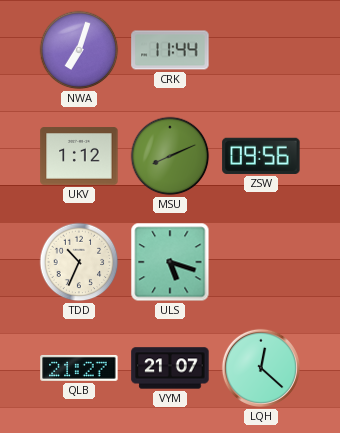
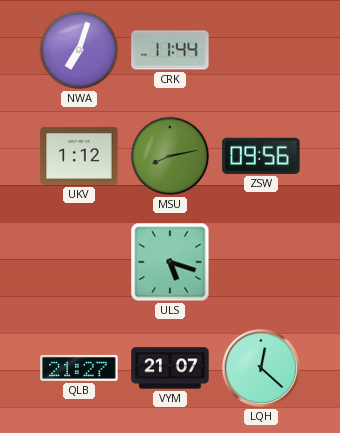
MSU: 8:11 -> 8:13 (170, 156)
TDD: 10:34 -> none (79, 262)
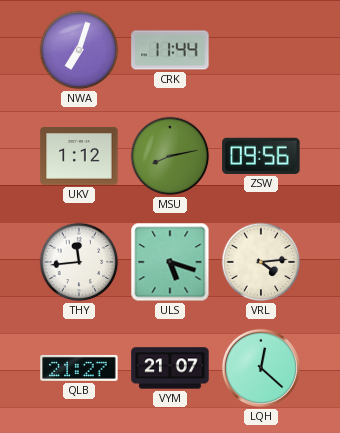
THY: none -> 11:44 (79, 262)
VRL: none -> 4:14 (261, 262)
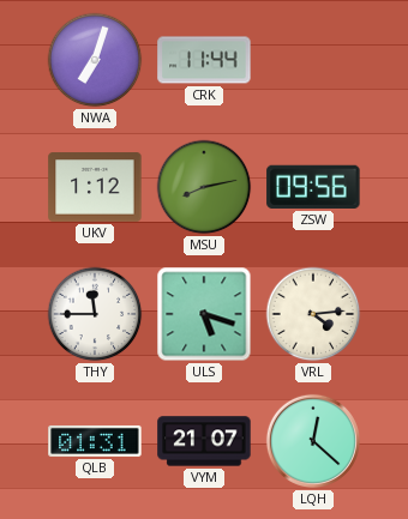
THY: 11:44 -> 11:45 (95, 314)
QLB: 21:27 -> 01:31 (95, 441)
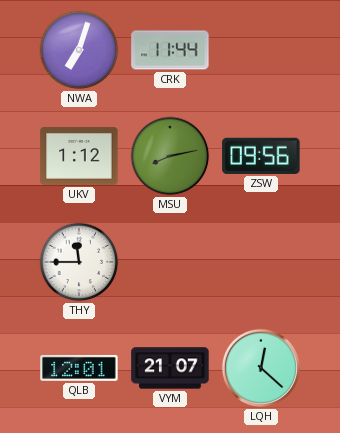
ULS: 5:18 -> none (204, 314)
VRL: 4:14 -> none (313, 314)
QLB: 01:31 -> 12:01 (79, 368)
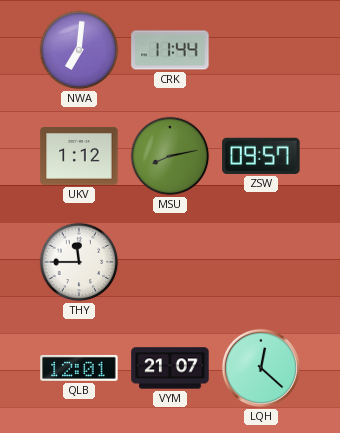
NWA: 7:03 -> 7:01 (79, 50)
ZSW: 09:56 -> 09:57 (261, 156)
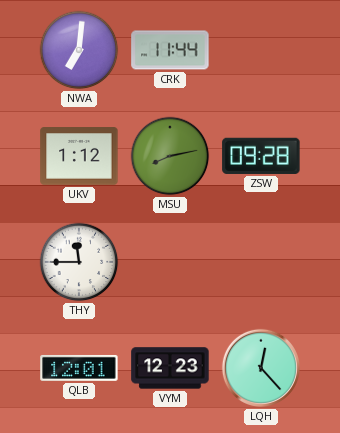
ZSW: 09:57 -> 09:28 (261, 156)
VYM: 21:07 -> 12:23 (170, 368)
LQH: 12:22 -> 12:23 (261, 368)
